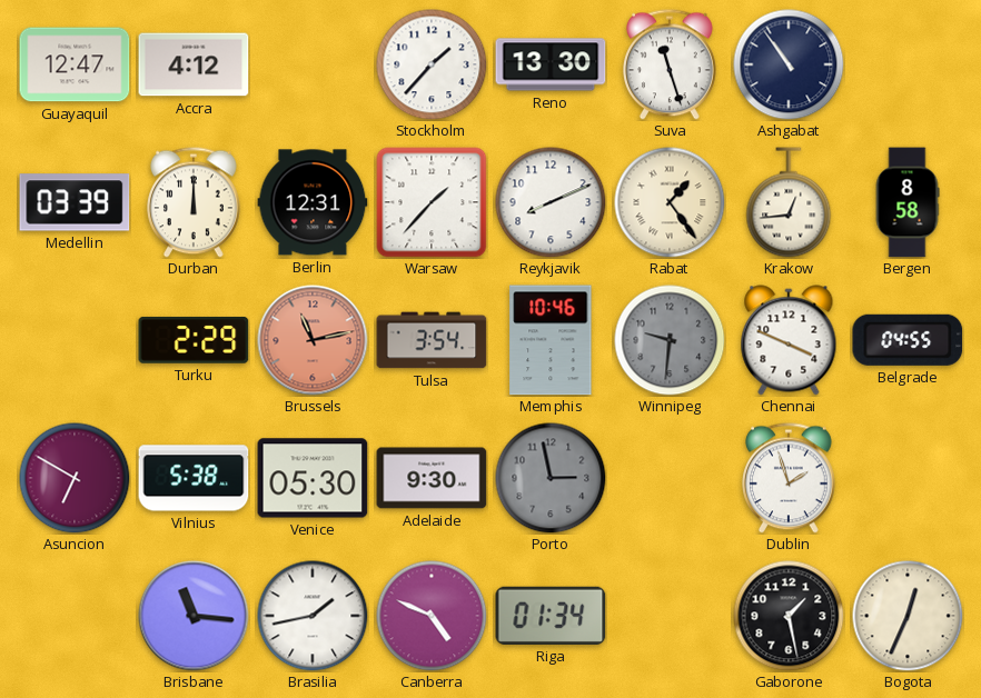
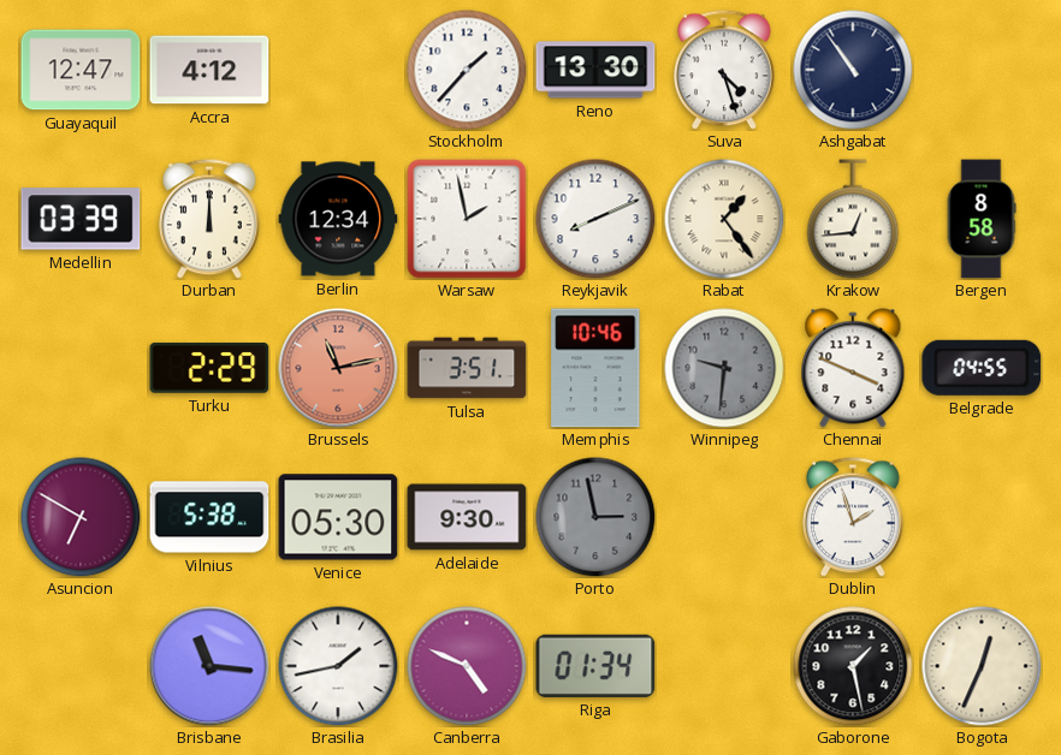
Suva: 11:27 -> 4:27 (725, 70)
Berlin: 12:31 -> 12:34 (338, 219)
Warsaw: 1:37 -> 1:58 (467, 219)
Tulsa: 3:54 -> 3:51 (467, 368)
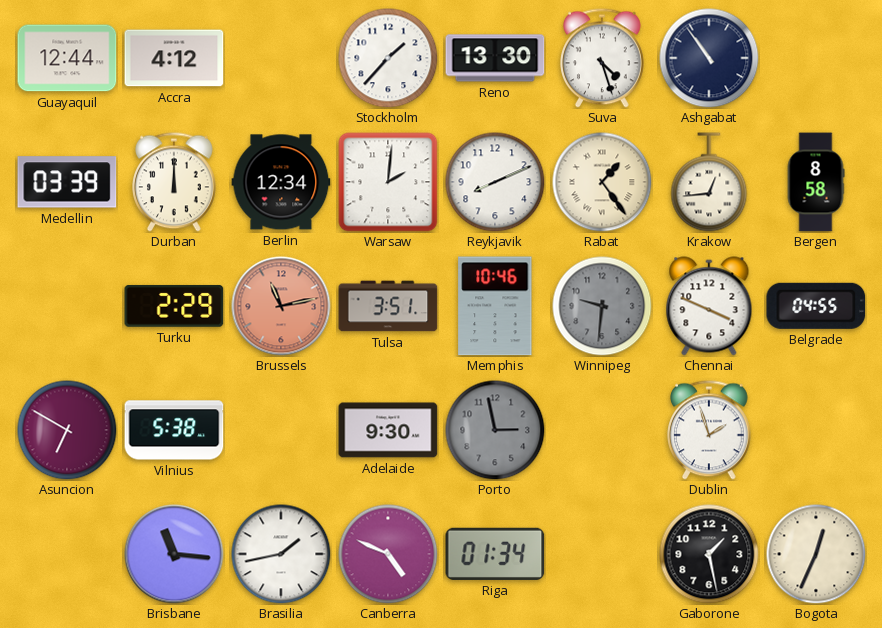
Guayaquil: 12:47 -> 12:44 (67, 58)
Warsaw: 1:58 -> 2:01 (388, 182)
Venice: 05:30 -> none (338, 517)
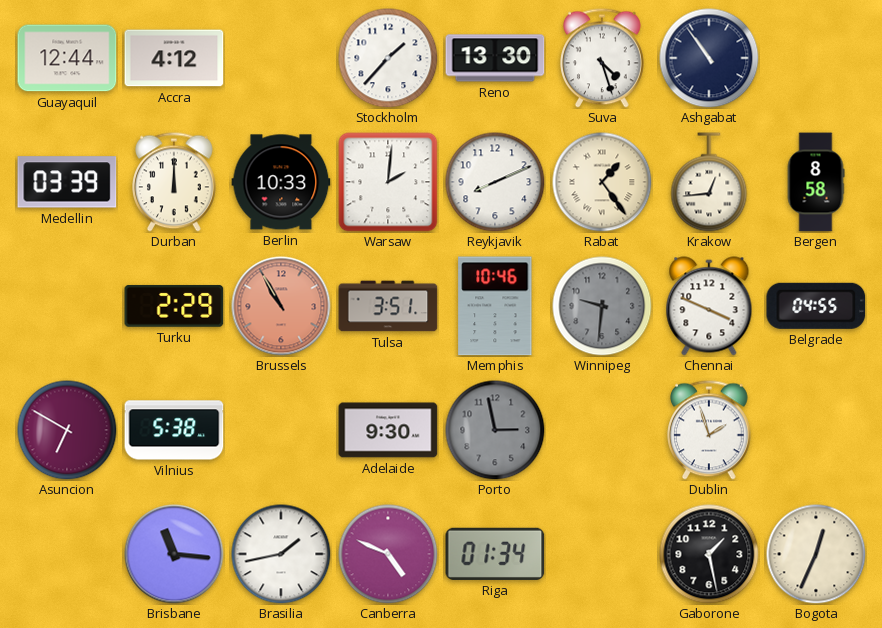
Berlin: 12:34 -> 10:33 (281, 182)
Brussels: 11:13 -> 10:55 (281, 306)
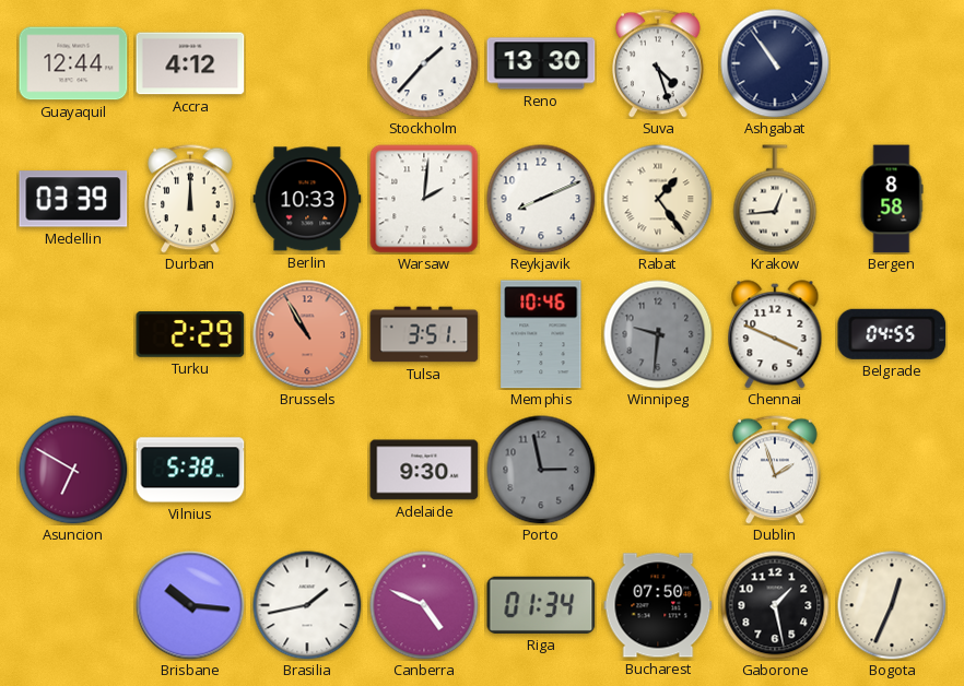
Brisbane: 11:16 -> 10:16 (190, 605)
Bucharest: none -> 07:50 (658, 605)
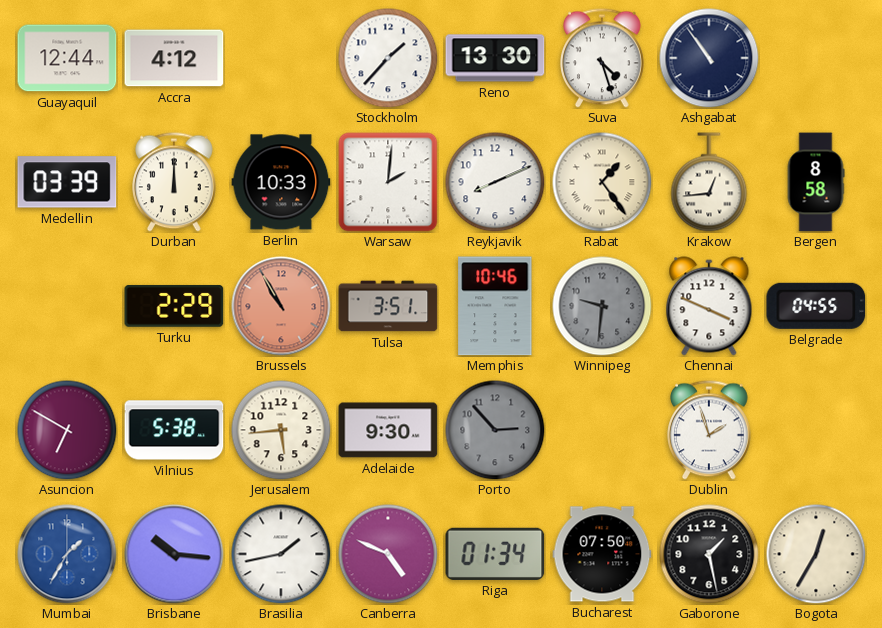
Jerusalem: none -> 5:44 (281, 430)
Porto: 2:58 -> 2:53 (495, 430)
Mumbai: none -> 1:35 (67, 554)
Bogota: 12:34 -> 12:35 (816, 554)
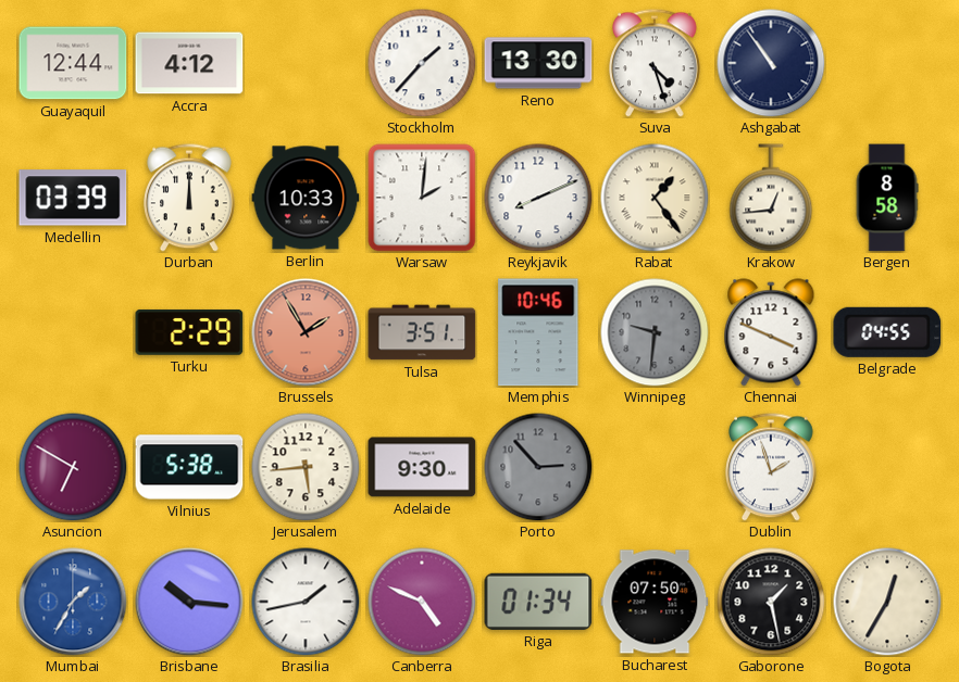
Brussels: 10:55 -> 1:55 (306, 332)
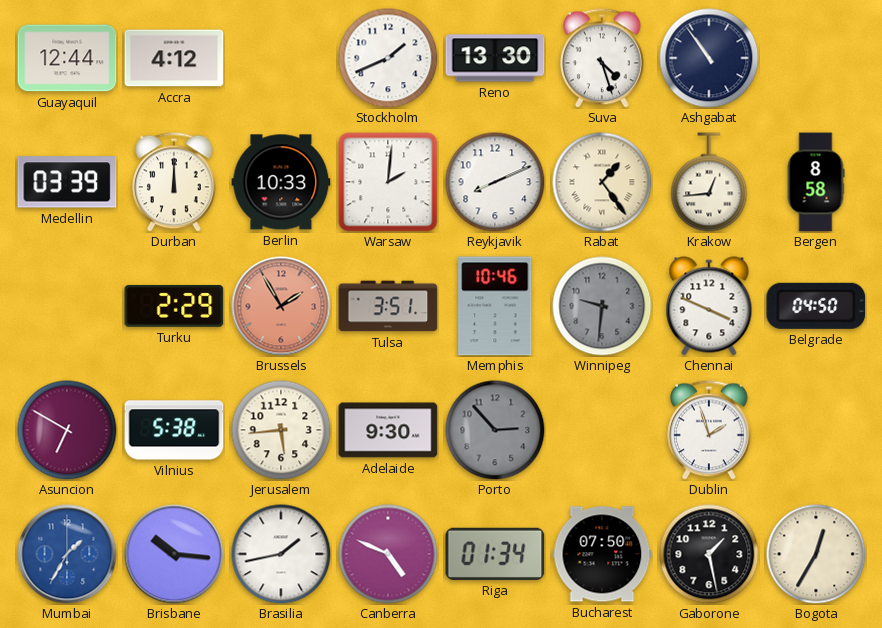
Stockholm: 1:37 -> 1:41 (388, 58)
Belgrade: 04:55 -> 04:50 (816, 306)
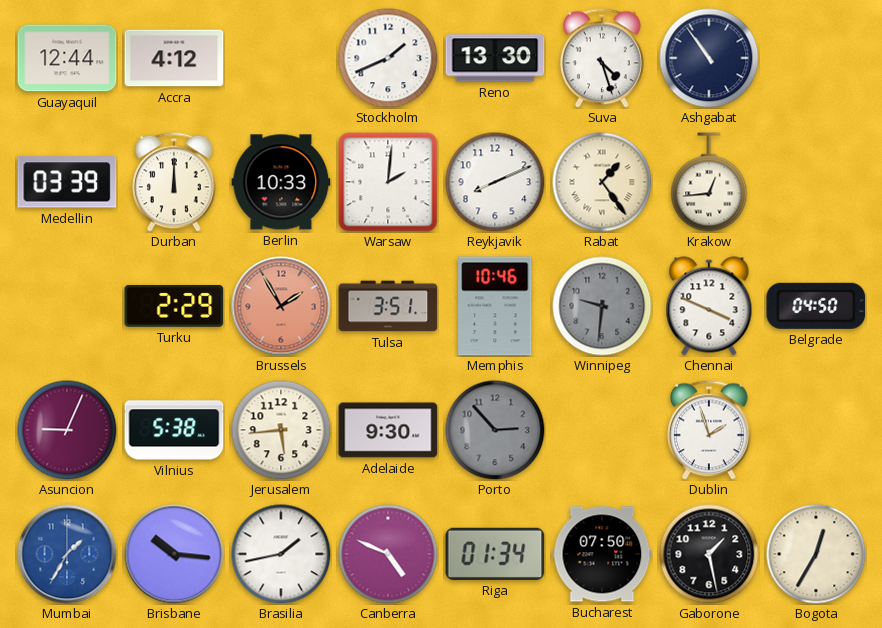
Bergen: 8:58 -> none (816, 182)
Asuncion: 6:50 -> 9:04 (67, 430)
